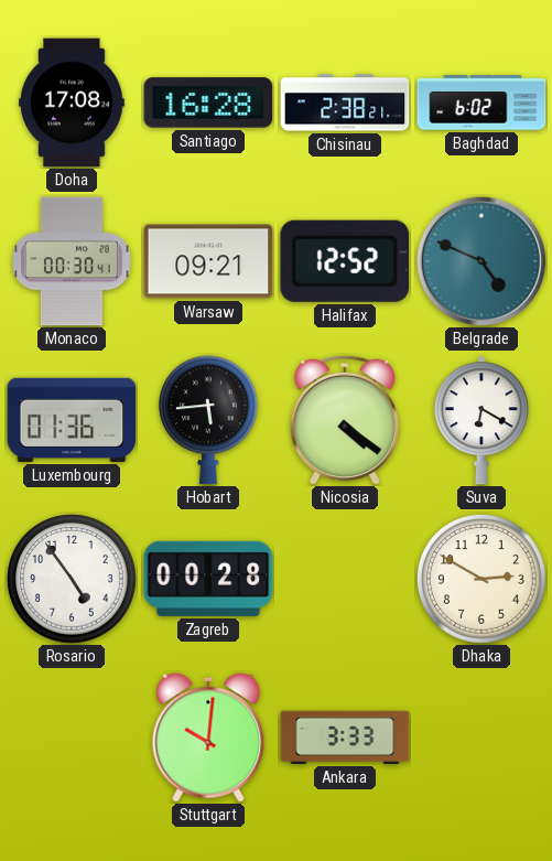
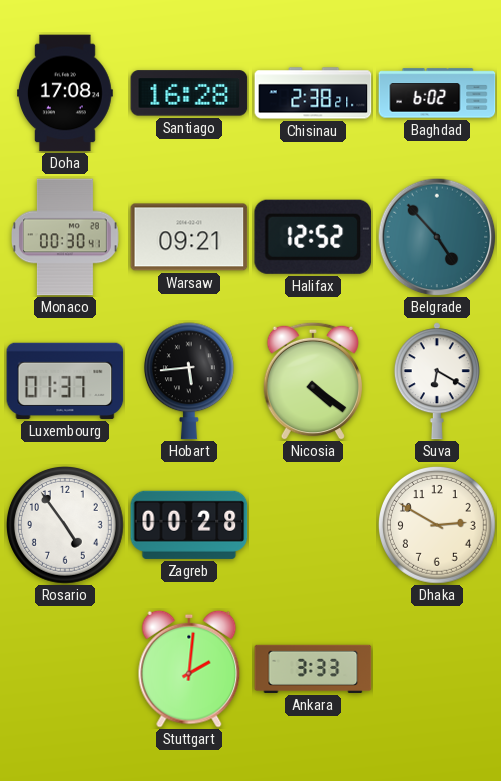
Belgrade: 4:49 -> 4:53 (437, 237)
Luxembourg: 01:36 -> 01:37 (65, 381)
Stuttgart: 10:01 -> 2:01 (189, 669)
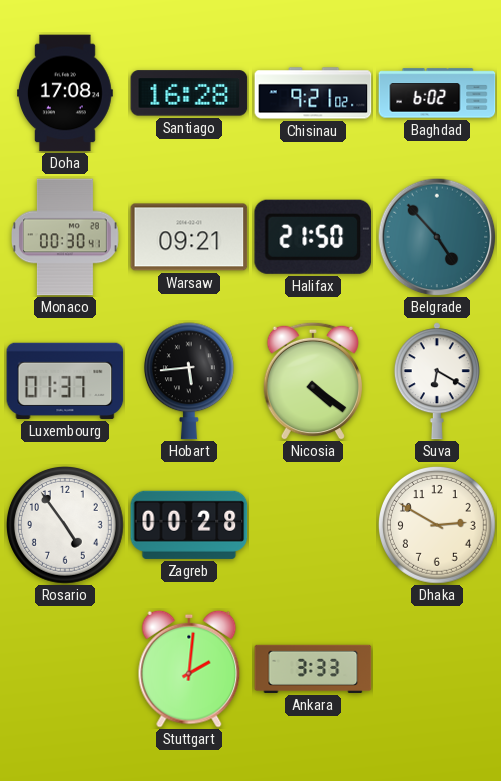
Chisinau: 2:38 -> 9:21 (313, 93)
Halifax: 12:52 -> 21:50 (312, 237)
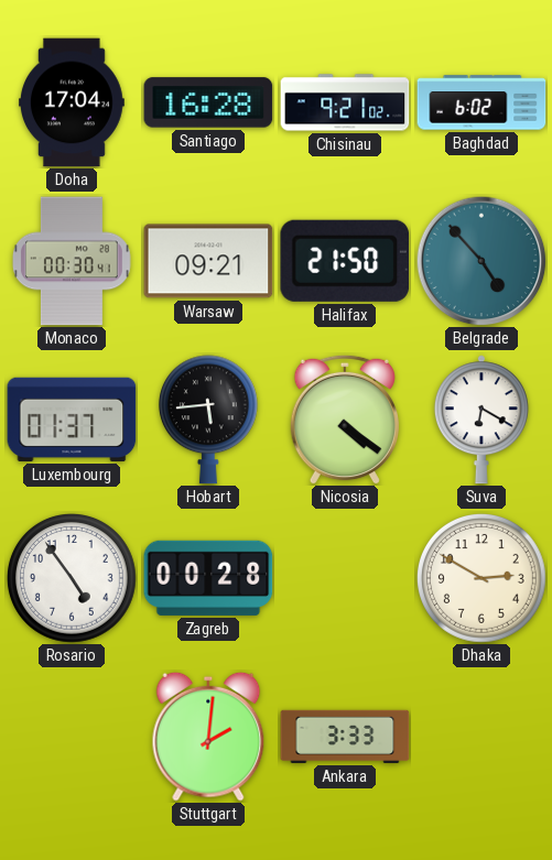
Doha: 17:08 -> 17:04 (73, 102)
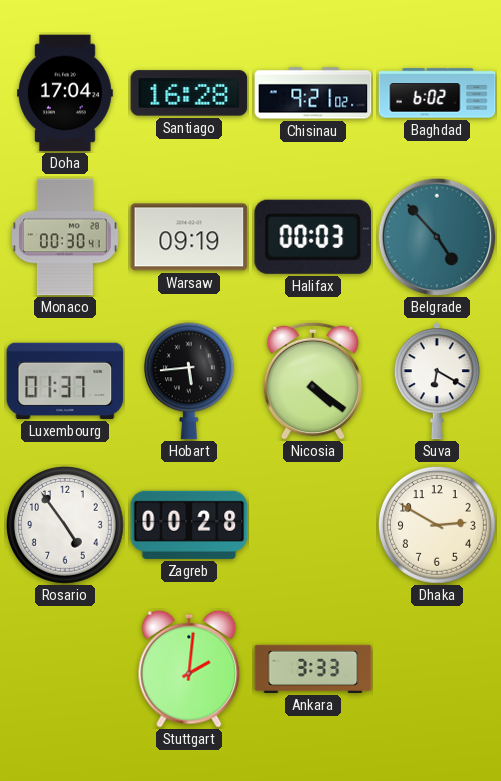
Warsaw: 09:21 -> 09:19 (189, 237)
Halifax: 21:50 -> 00:03 (312, 237)
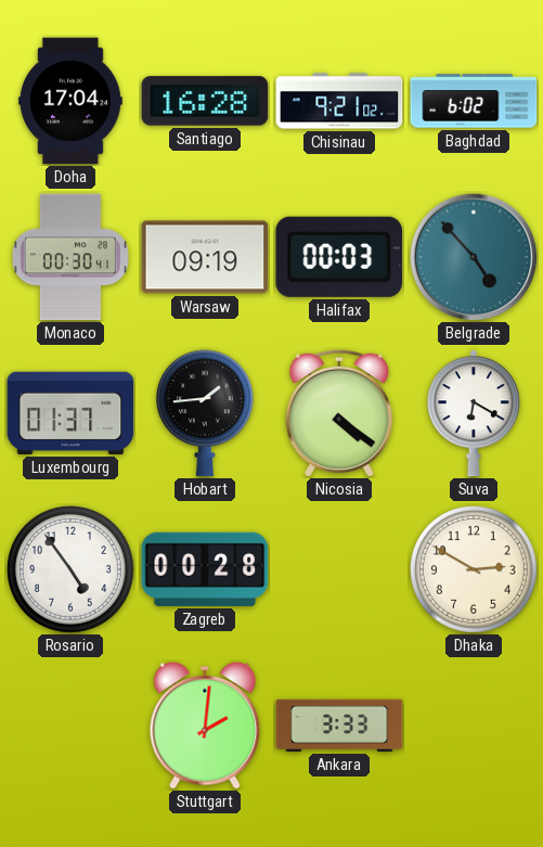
Hobart: 5:44 -> 1:44 (205, 413)
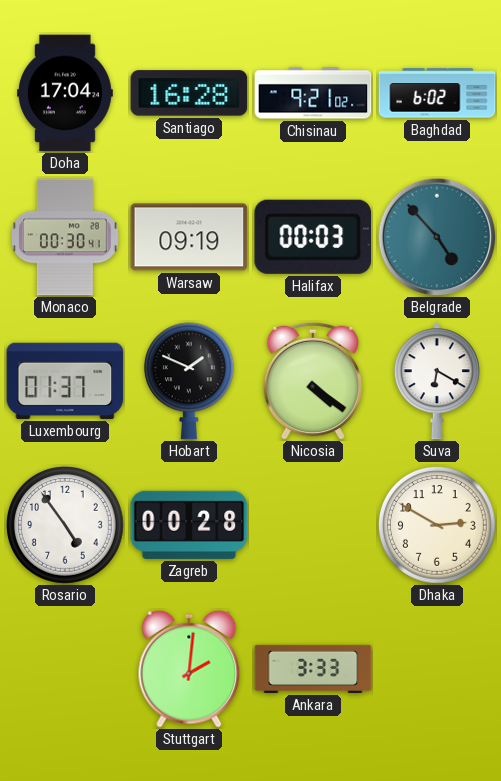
Hobart: 1:44 -> 1:49 (189, 381)
